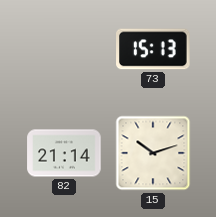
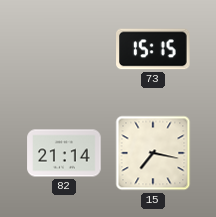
73: 15:13 -> 15:15 (153, 49)
15: 10:12 -> 7:17 (153, 153)
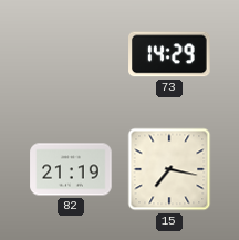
73: 15:15 -> 14:29 (169, 54)
82: 21:14 -> 21:19 (71, 169)
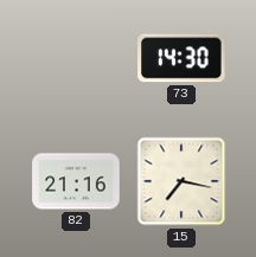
73: 14:29 -> 14:30 (181, 58)
82: 21:19 -> 21:16 (76, 181)
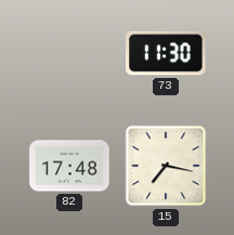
73: 14:30 -> 11:30 (166, 53)
82: 21:16 -> 17:48 (69, 166)
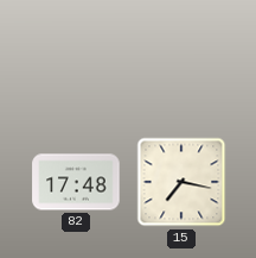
73: 11:30 -> none (166, 53)
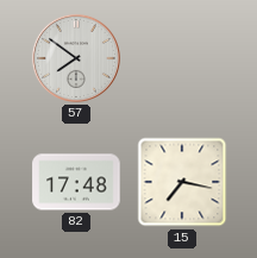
57: none -> 7:51 (76, 58)
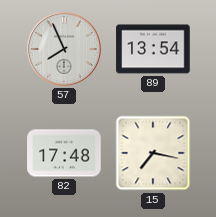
57: 7:51 -> 7:56 (64, 49)
89: none -> 13:54 (153, 49)
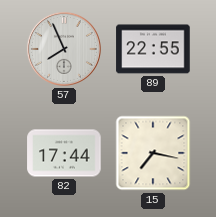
89: 13:54 -> 22:55 (153, 49)
82: 17:48 -> 17:44 (64, 153)
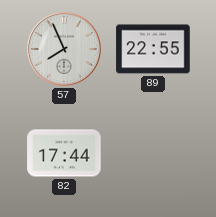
15: 7:17 -> none (153, 153)
